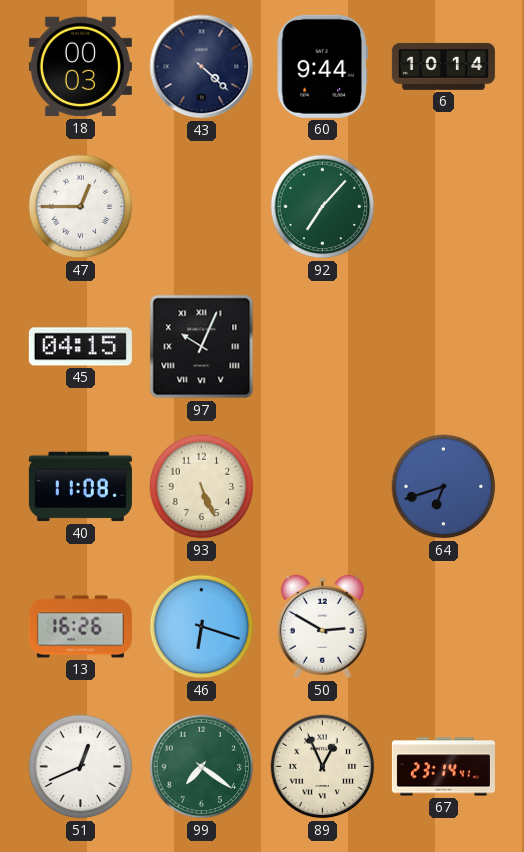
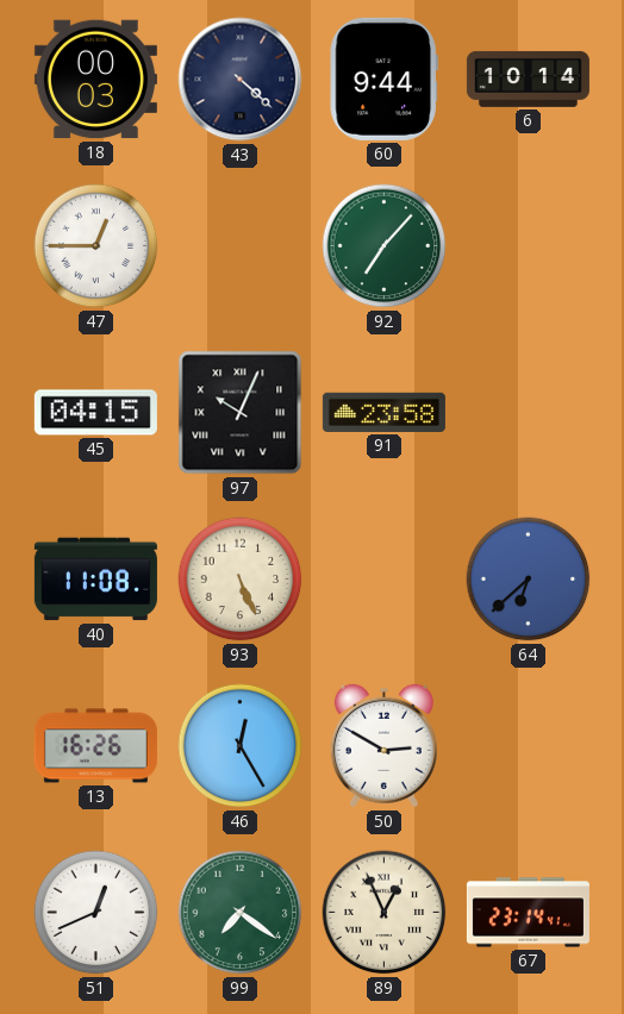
91: none -> 23:58 (383, 412)
64: 6:42 -> 6:38 (529, 580)
46: 6:18 -> 12:25 (241, 746)
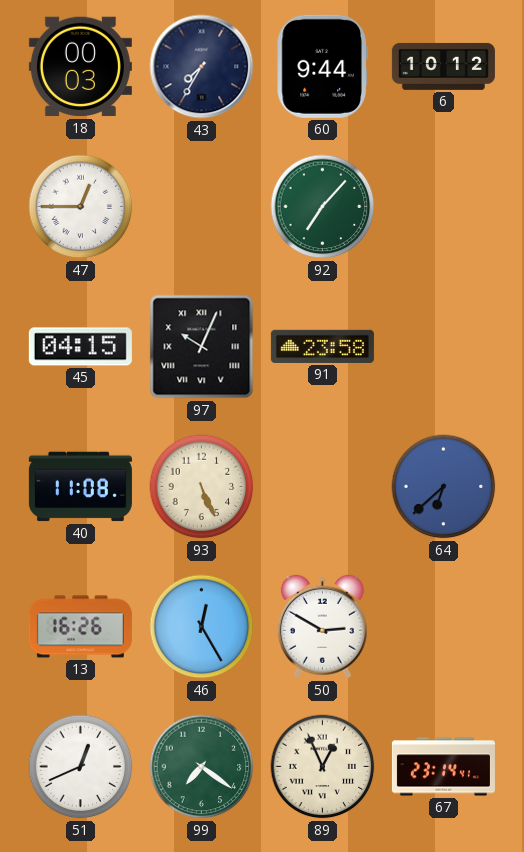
43: 4:22 -> 7:35 (202, 67)
6: 10:14 -> 10:12 (443, 66)
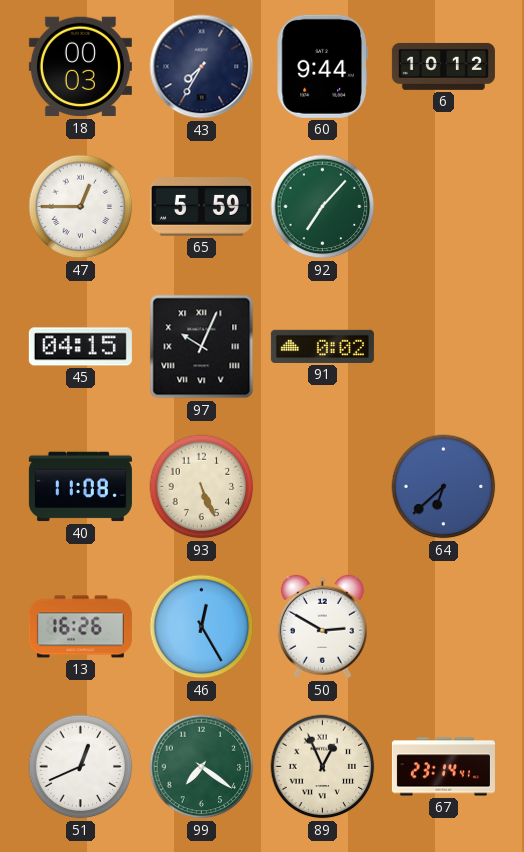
65: none -> 5:59 (201, 207)
91: 23:58 -> 0:02 (322, 346)
